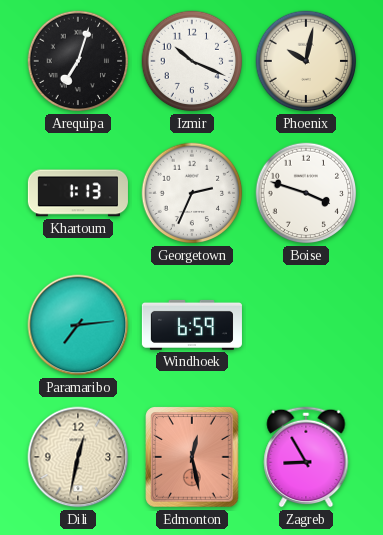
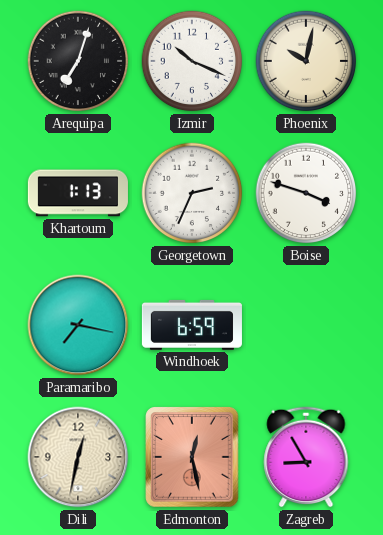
Paramaribo: 7:14 -> 7:17 (78, 325)
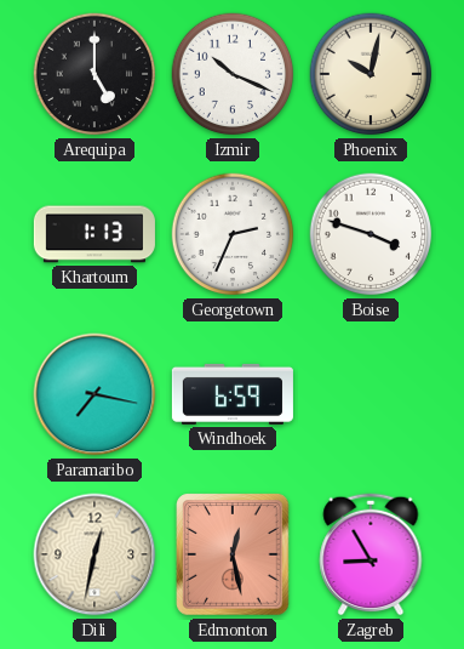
Arequipa: 7:03 -> 5:00 (94, 74)
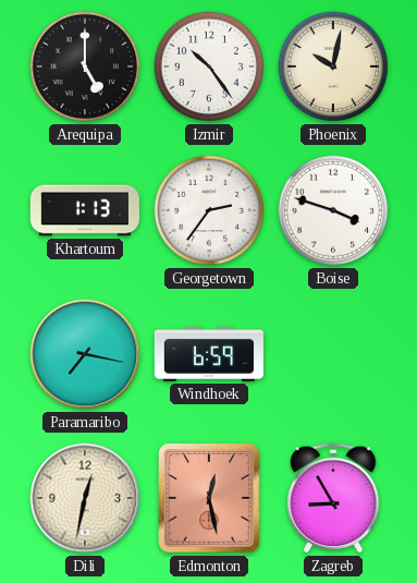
Izmir: 10:19 -> 10:24 (209, 66)
Georgetown: 2:34 -> 2:36 (209, 210)
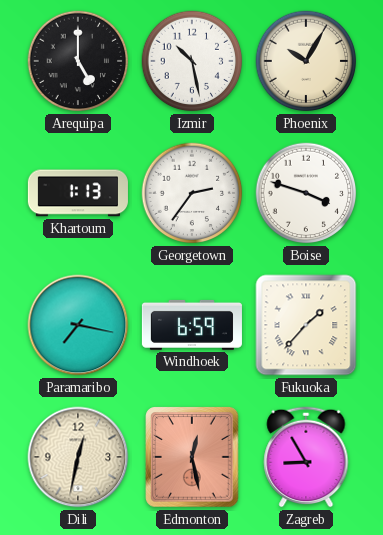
Izmir: 10:24 -> 10:28 (192, 61)
Phoenix: 10:02 -> 10:05 (306, 61)
Fukuoka: none -> 1:37 (306, 325)
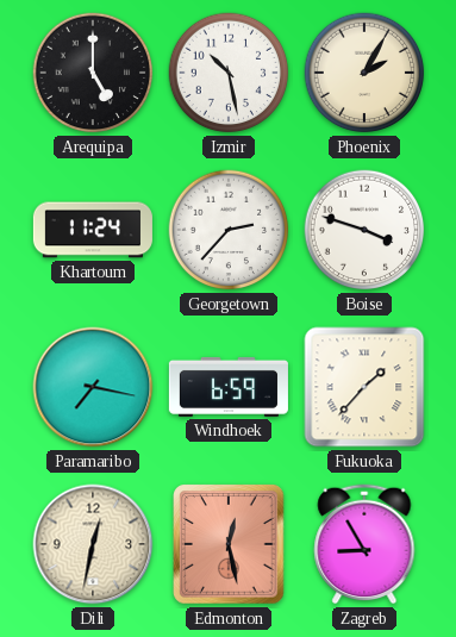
Phoenix: 10:05 -> 2:05 (364, 73)
Khartoum: 1:13 -> 11:24 (93, 230)
Georgetown: 2:36 -> 2:37 (229, 230)
